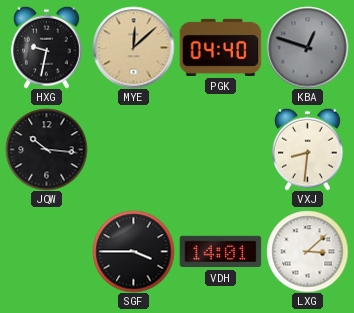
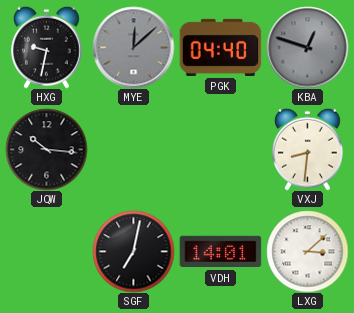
MYE dial: champagne -> grey (133, 47)
SGF: 3:45 -> 7:02 (133, 251)
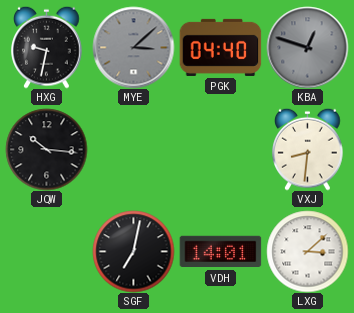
MYE: 12:08 -> 3:08 (133, 47)
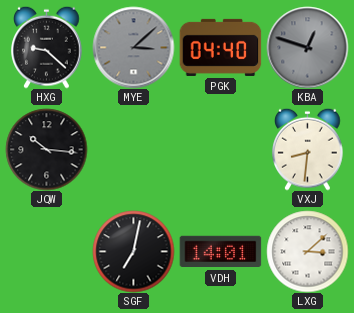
HXG: 9:32 -> 9:22 (47, 47)
